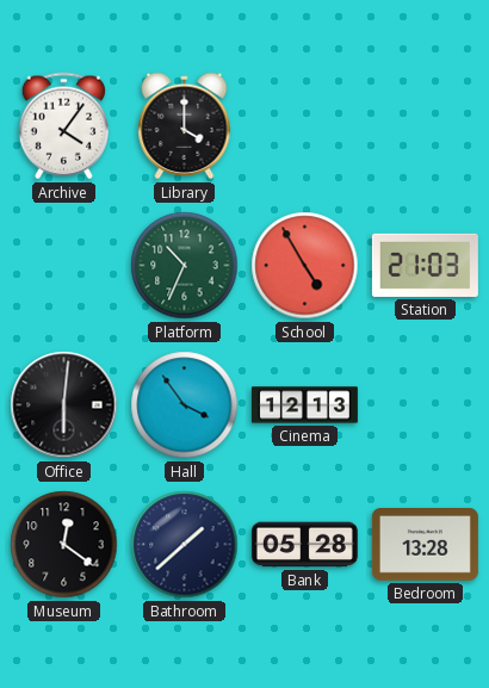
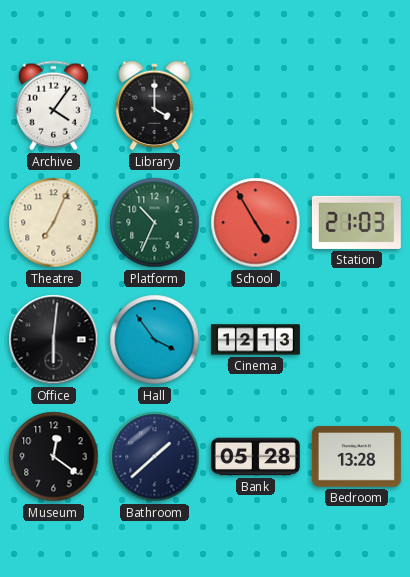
Theatre: none -> 7:04 (54, 223)
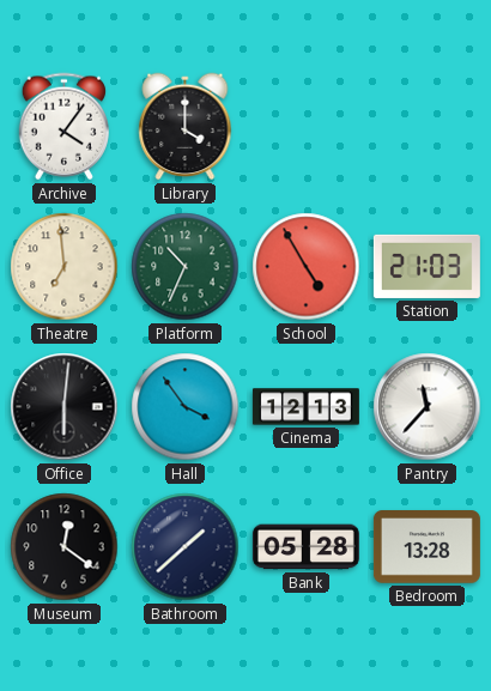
Theatre: 7:04 -> 6:59 (65, 267)
Pantry: none -> 11:37 (428, 407)
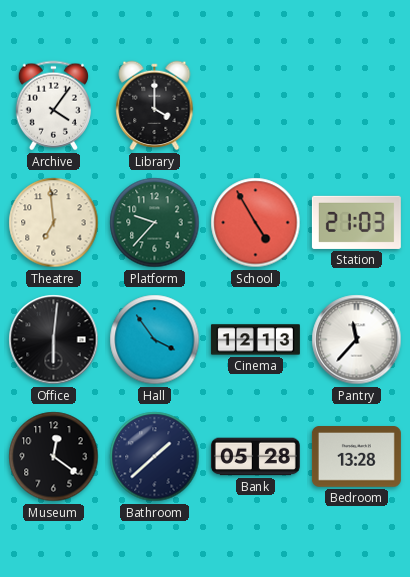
Platform: 10:34 -> 9:37 (155, 223)
